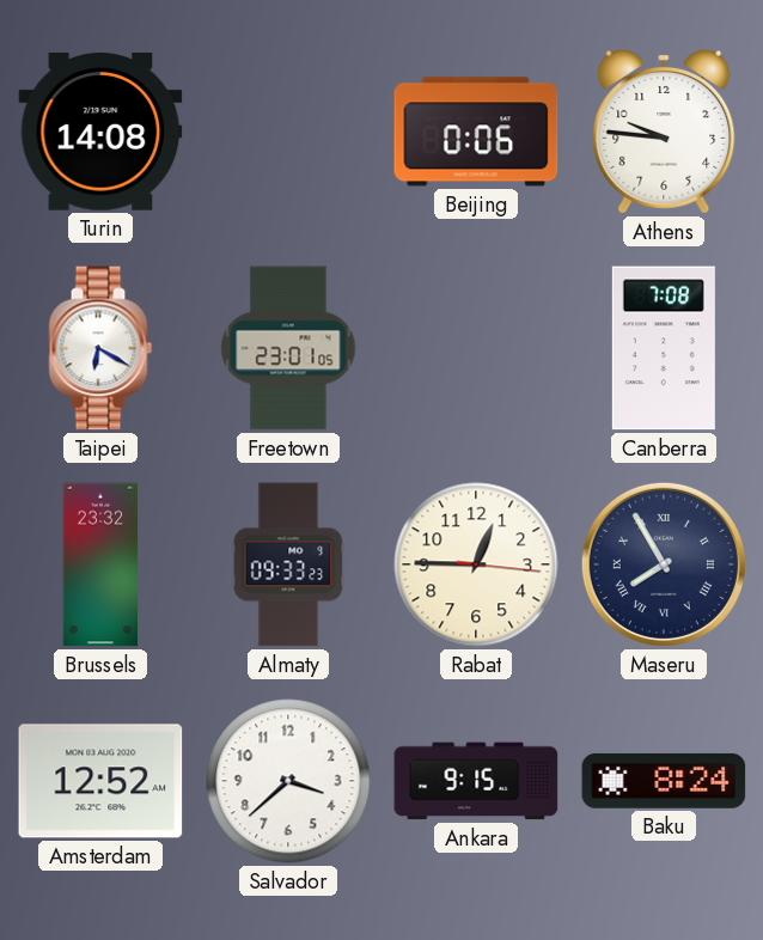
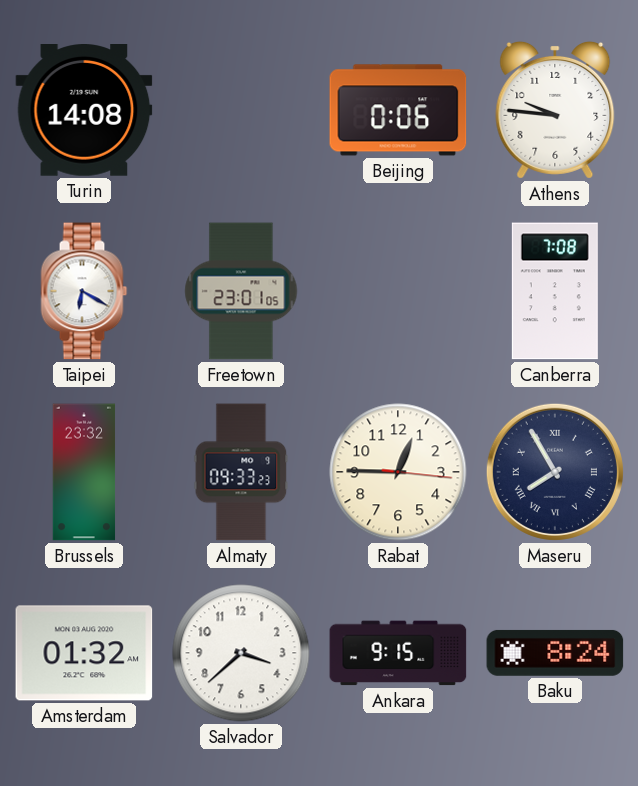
Amsterdam: 12:52 -> 01:32 (84, 653)
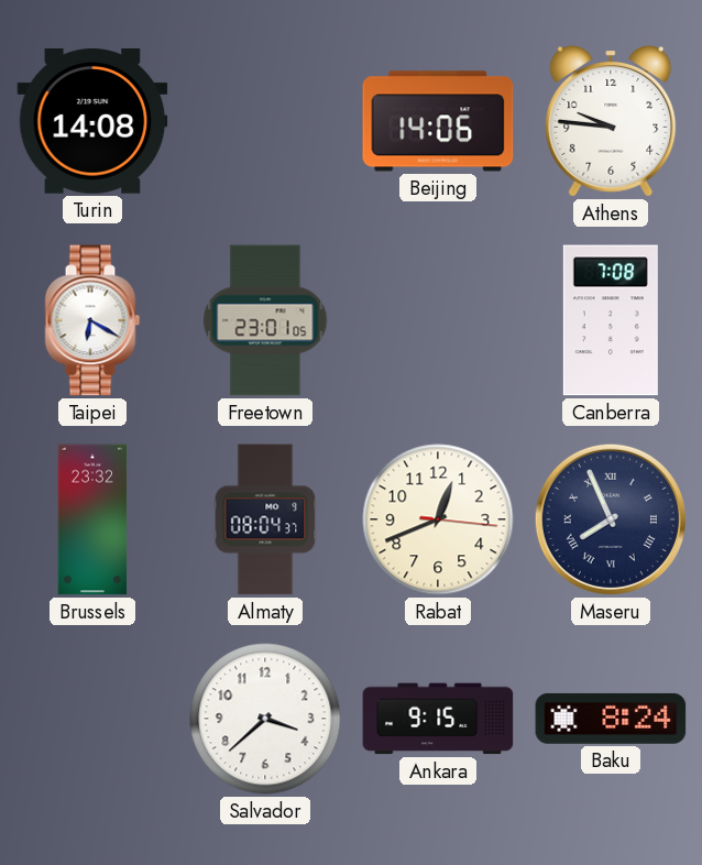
Beijing: 0:06 -> 14:06 (438, 121)
Almaty: 09:33 -> 08:04 (265, 519)
Rabat: 12:45 -> 12:41 (438, 519)
Maseru: 7:55 -> 7:56 (611, 519)
Amsterdam: 01:32 -> none (84, 653)
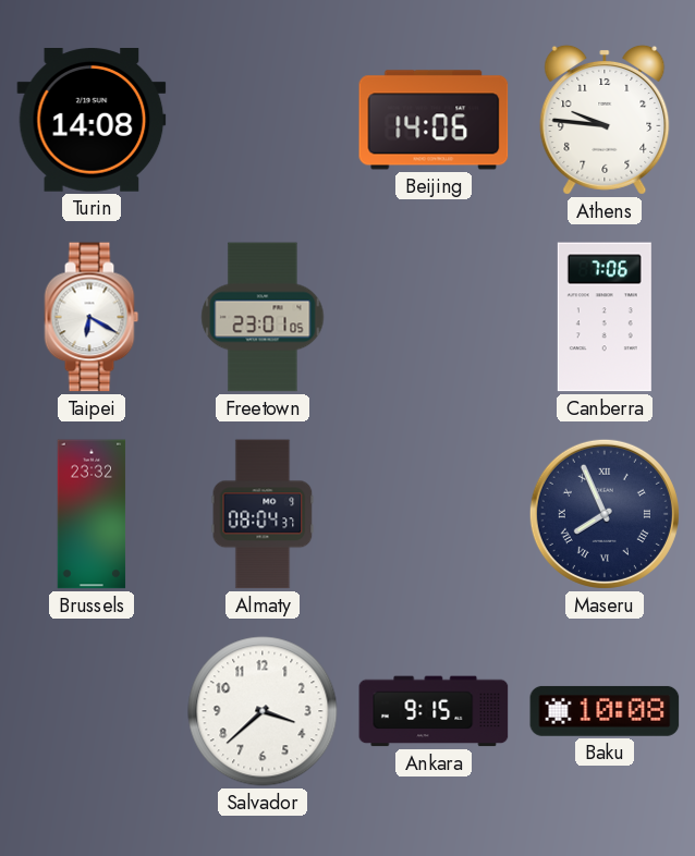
Canberra: 7:08 -> 7:06 (605, 317)
Rabat: 12:41 -> none (438, 519)
Baku: 8:24 -> 10:08 (605, 711)
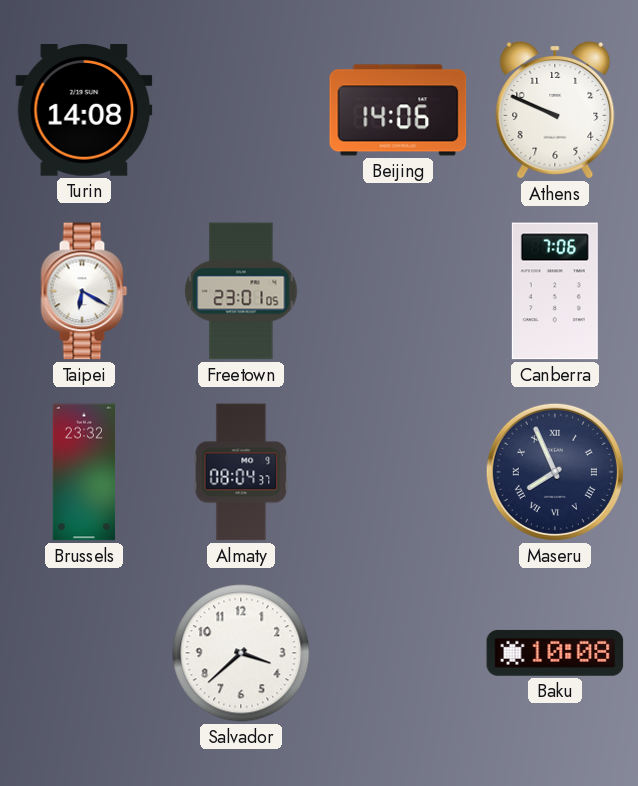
Athens: 9:46 -> 9:49 (555, 110)
Ankara: 9:15 -> none (434, 711)
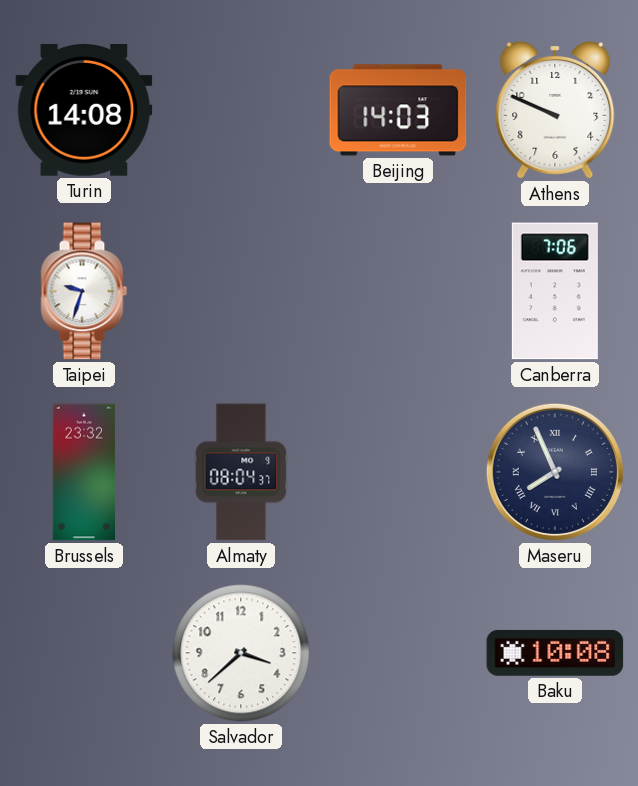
Beijing: 14:06 -> 14:03 (398, 110)
Taipei: 6:20 -> 9:33 (84, 291)
Freetown: 23:01 -> none (241, 291)
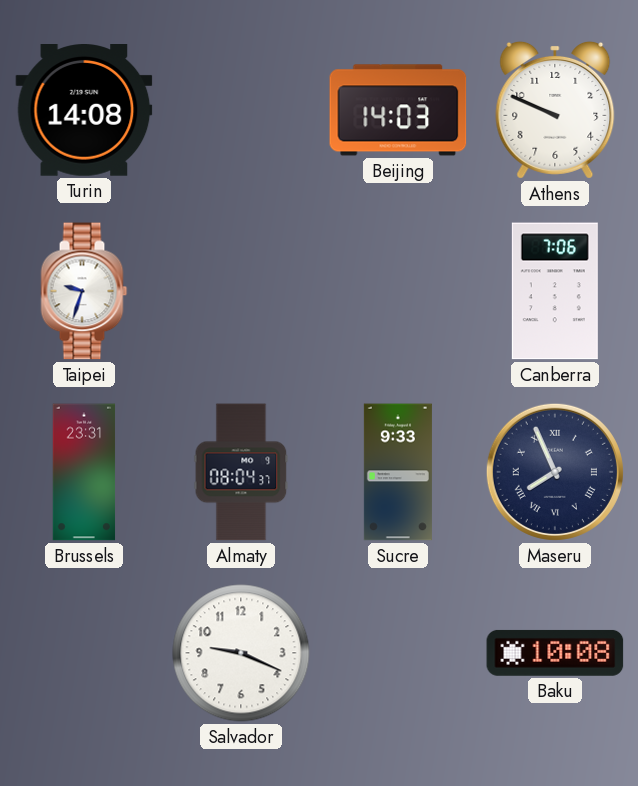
Brussels: 23:32 -> 23:31 (84, 472)
Sucre: none -> 9:33 (398, 472)
Salvador: 3:38 -> 9:19 (241, 653)
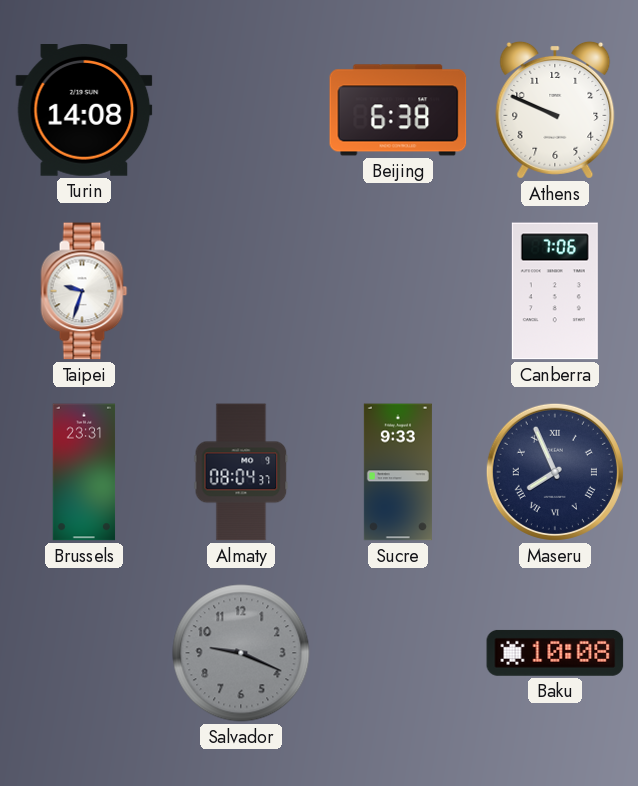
Beijing: 14:03 -> 6:38 (398, 110)
Salvador dial: white -> grey (241, 653)
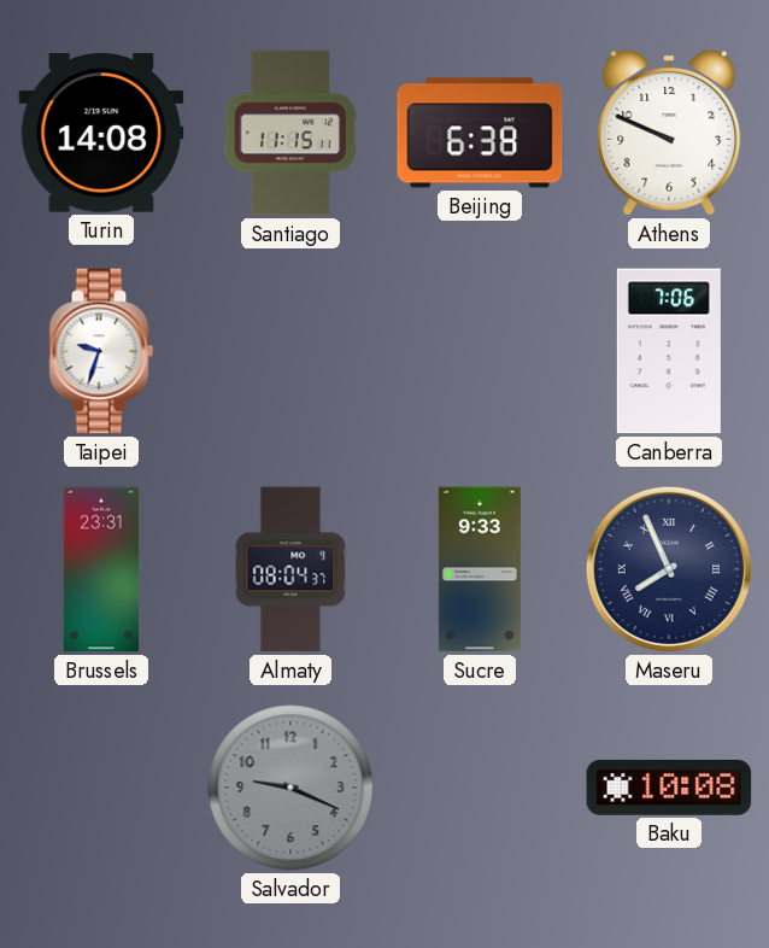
Santiago: none -> 11:15 (290, 133)
